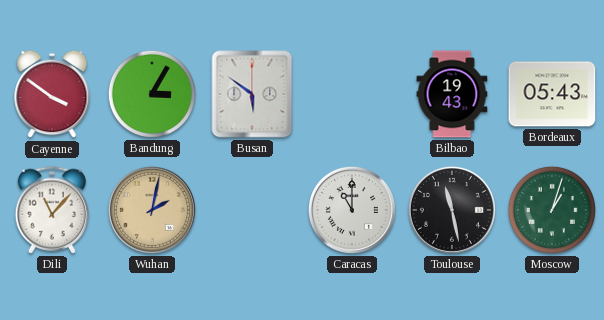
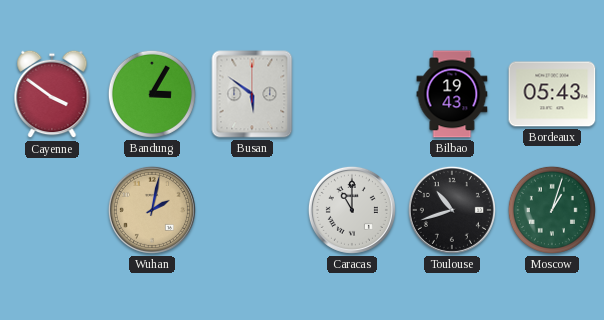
Dili: 11:07 -> none (52, 210)
Toulouse: 11:28 -> 10:42 (452, 210)
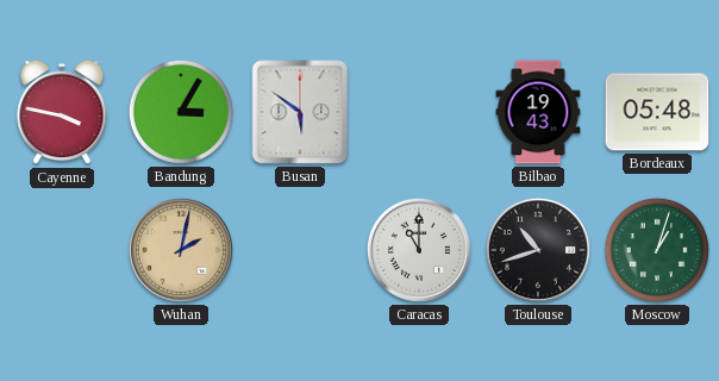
Cayenne: 3:51 -> 3:47 (62, 112)
Bordeaux: 05:43 -> 05:48 (657, 112)
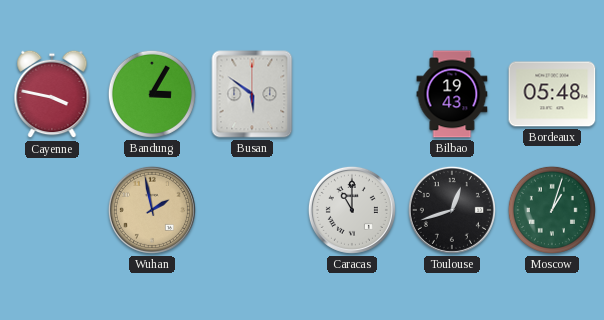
Wuhan: 2:02 -> 1:58 (152, 210)
Toulouse: 10:42 -> 12:42 (452, 210)
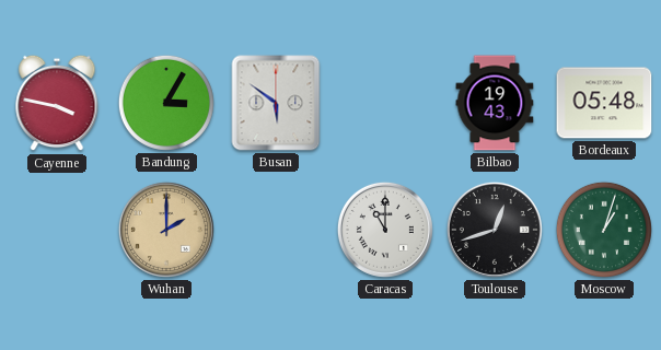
Wuhan: 1:58 -> 2:00 (166, 230)
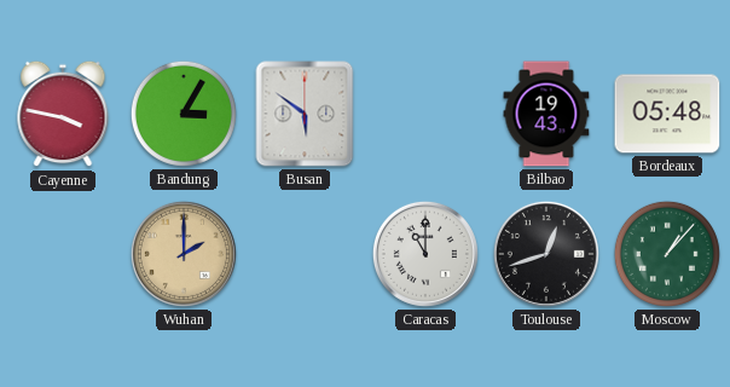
Moscow: 1:03 -> 1:07 (667, 254)
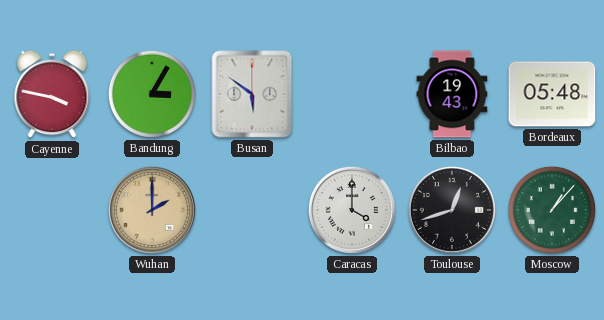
Caracas: 11:00 -> 4:00 (352, 210)
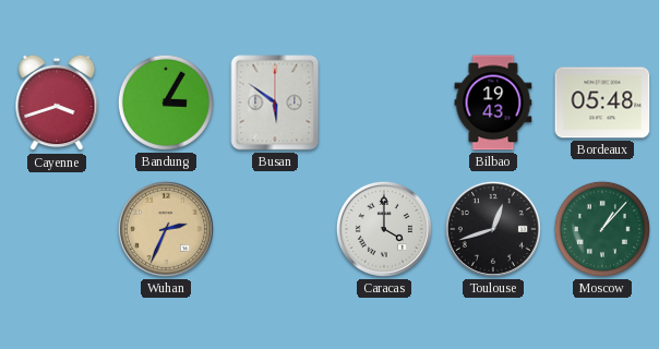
Cayenne: 3:47 -> 3:42 (57, 103)
Wuhan: 2:00 -> 2:34 (166, 229)
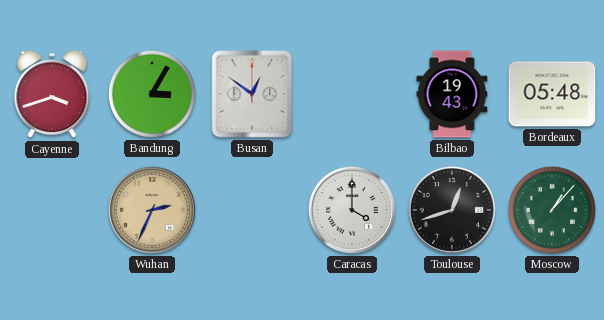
Busan: 5:51 -> 12:51 (252, 94)
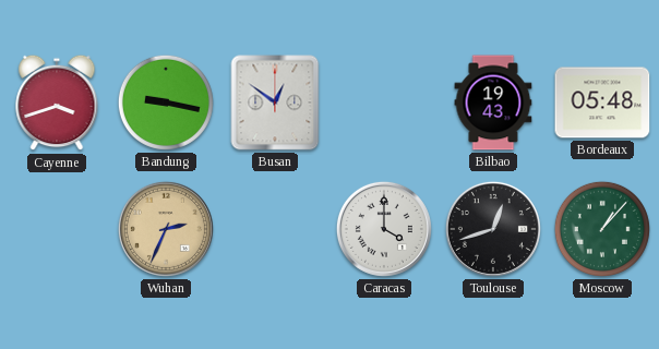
Bandung: 3:05 -> 9:17 (166, 103)
